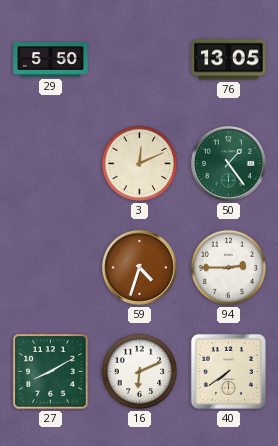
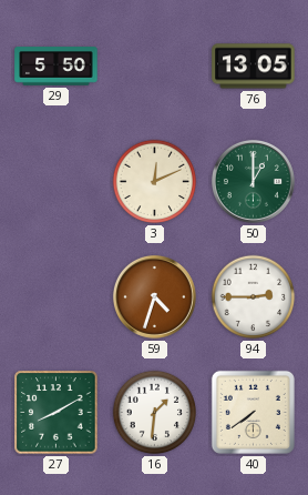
50: 1:24 -> 1:00 (253, 181)
16: 6:11 -> 1:31 (155, 413)
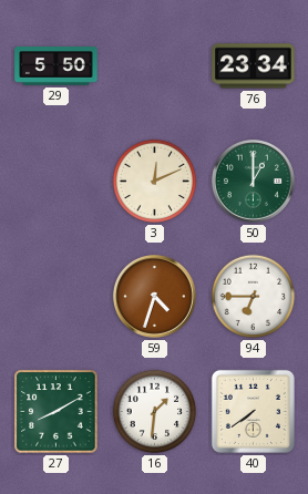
76: 13:05 -> 23:34 (254, 66)
94: 2:45 -> 6:45 (254, 297)
